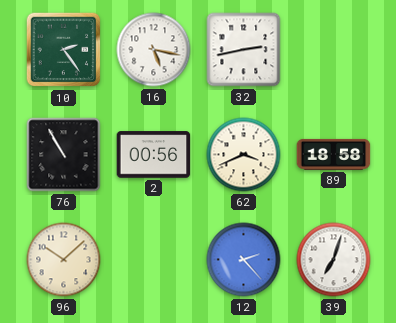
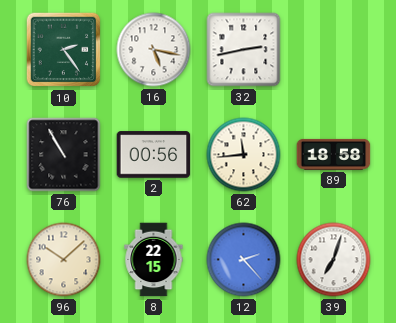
62: 3:41 -> 11:44 (244, 155)
8: none -> 22:15 (154, 260)
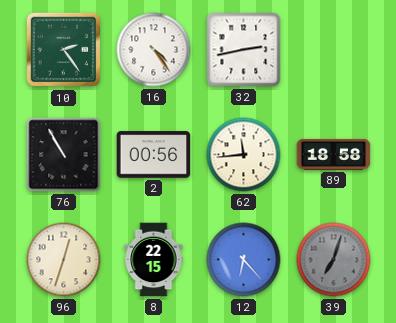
16: 5:17 -> 4:24 (154, 50)
96: 10:08 -> 12:33 (64, 260)
12: 2:23 -> 6:23 (244, 260)
39 dial: white -> grey (334, 260)
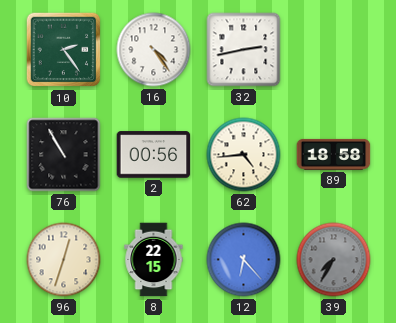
62: 11:44 -> 4:44 (244, 155)
39: 7:03 -> 7:35 (334, 260)
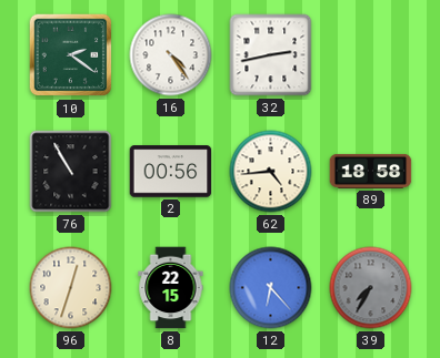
10: 2:24 -> 2:21 (71, 55)
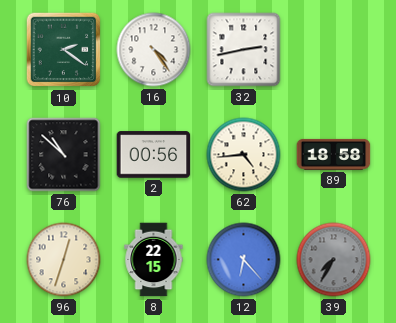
76: 10:55 -> 10:52 (64, 155)
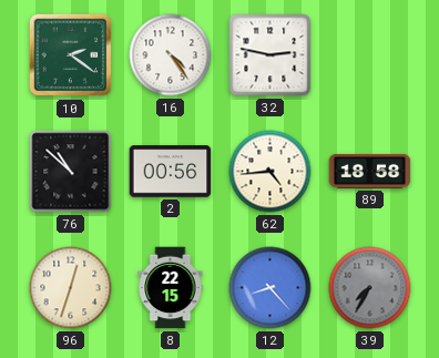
32: 2:43 -> 2:47 (270, 55)
12: 6:23 -> 8:23 (270, 288)
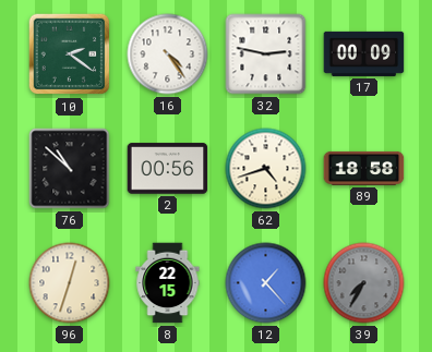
17: none -> 00:09 (364, 53)
62: 4:44 -> 4:42 (266, 169)
12: 8:23 -> 1:23 (266, 283)
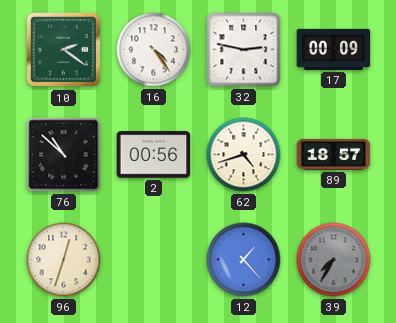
89: 18:58 -> 18:57 (334, 154)
8: 22:15 -> none (168, 283)
